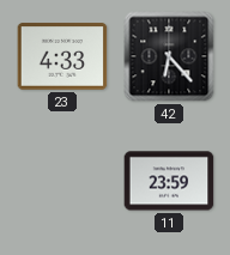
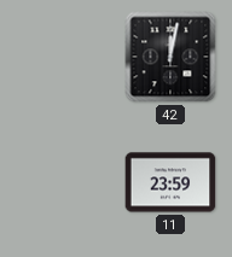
23: 4:33 -> none (62, 56)
42: 6:23 -> 12:02 (170, 57)
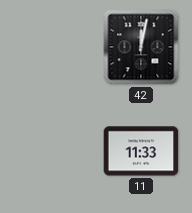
11: 23:59 -> 11:33 (141, 151)
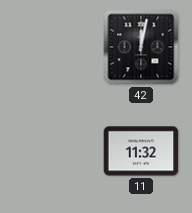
11: 11:33 -> 11:32 (141, 151)
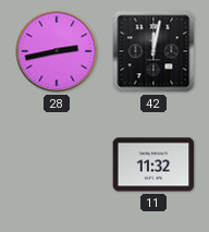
28: none -> 2:43 (57, 51)
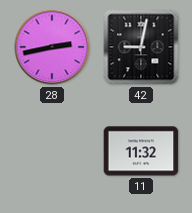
42: 12:02 -> 9:02 (141, 47)
